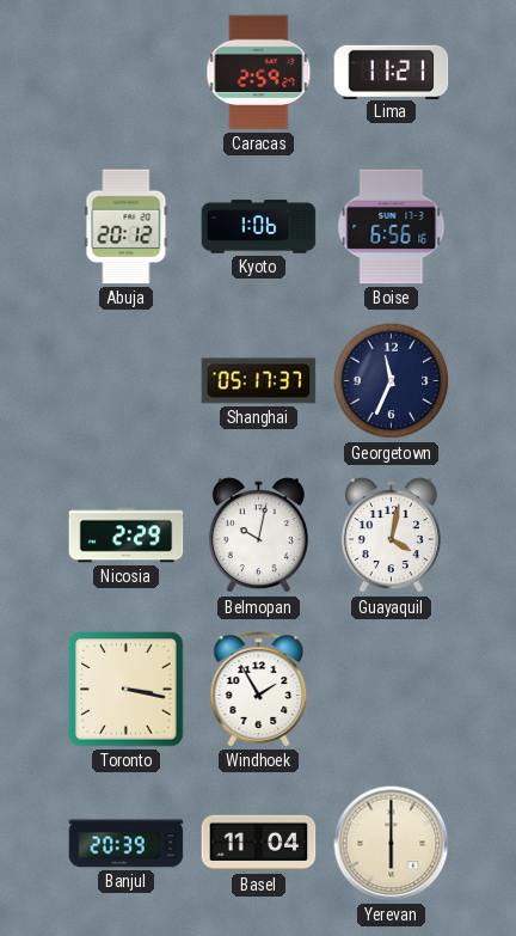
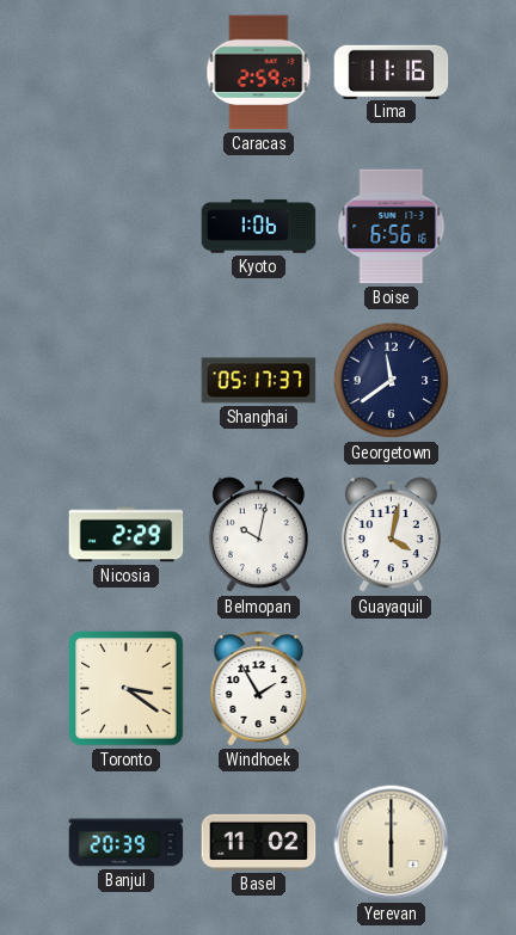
Lima: 11:21 -> 11:16 (392, 72)
Abuja: 20:12 -> none (127, 227)
Georgetown: 11:34 -> 11:39 (392, 381)
Toronto: 3:17 -> 3:21 (127, 689)
Basel: 11:04 -> 11:02 (259, 842)
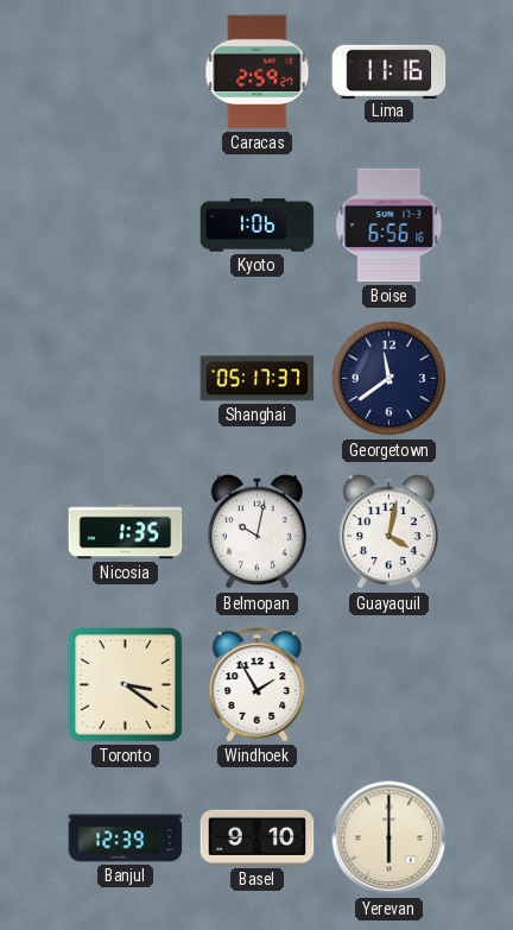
Nicosia: 2:29 -> 1:35 (126, 532)
Banjul: 20:39 -> 12:39 (126, 839)
Basel: 11:02 -> 9:10 (258, 837)
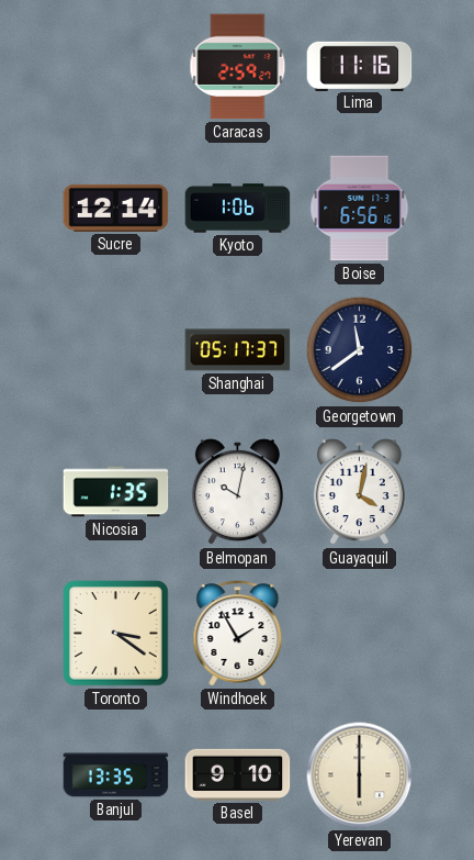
Sucre: none -> 12:14 (116, 208)
Banjul: 12:39 -> 13:35 (116, 775)
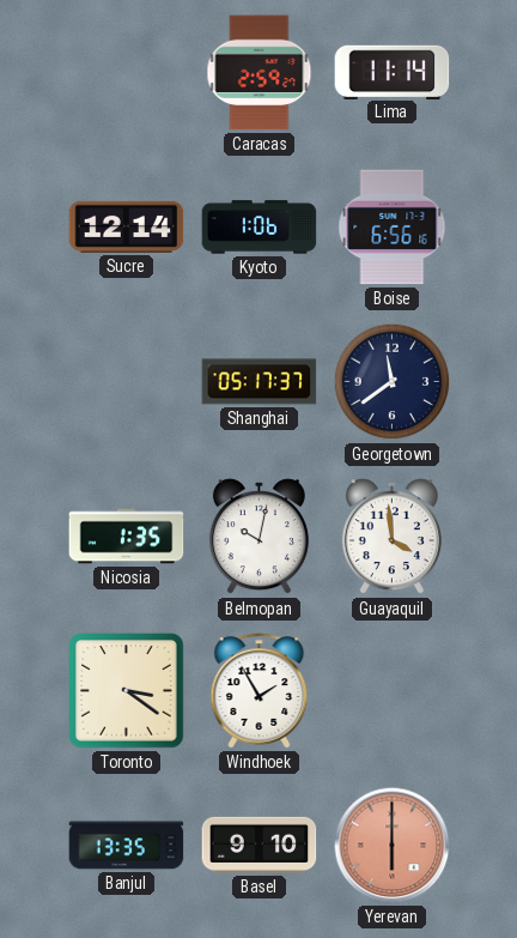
Lima: 11:16 -> 11:14 (393, 72)
Guayaquil: 4:02 -> 3:59 (391, 537)
Yerevan dial: cream -> salmon (393, 846)
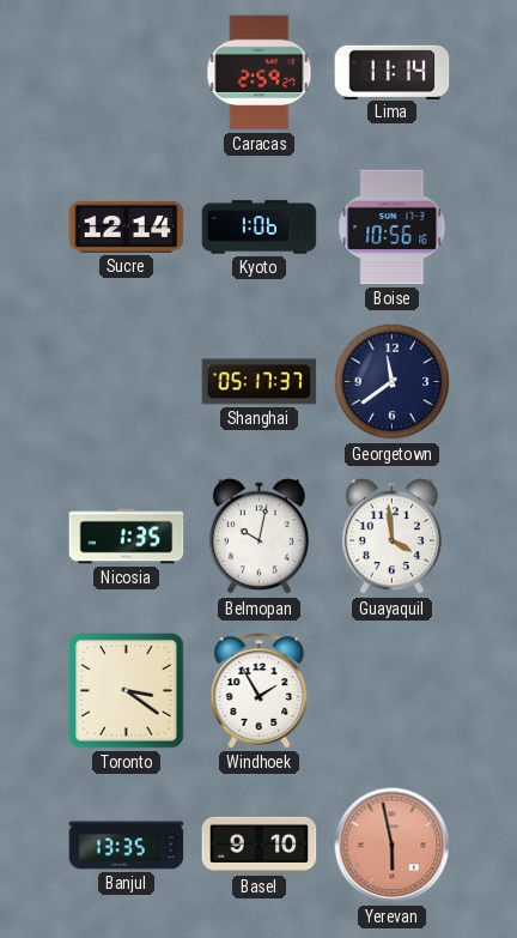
Boise: 6:56 -> 10:56 (393, 228)
Yerevan: 6:00 -> 5:58 (393, 846)
